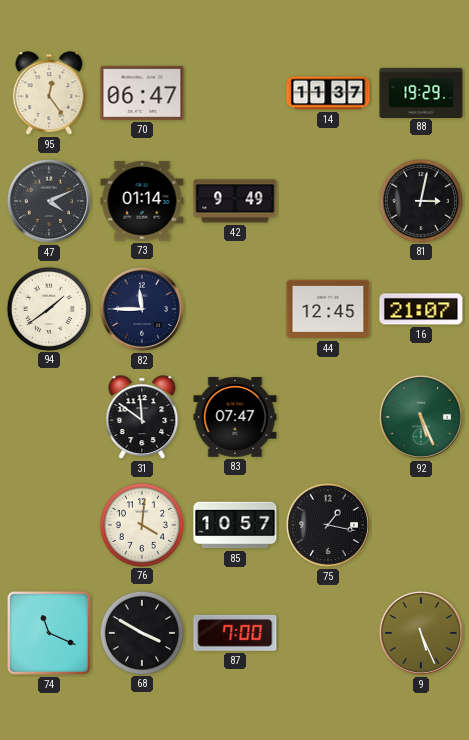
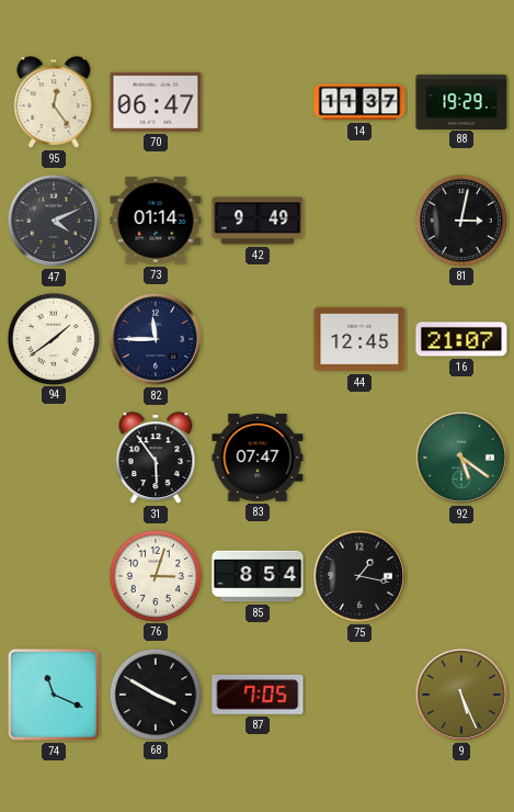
31: 11:51 -> 5:54 (156, 458)
92: 5:26 -> 5:21 (461, 458)
76: 4:01 -> 3:03 (155, 575)
85: 10:57 -> 8:54 (258, 576)
87: 7:00 -> 7:05 (258, 695)
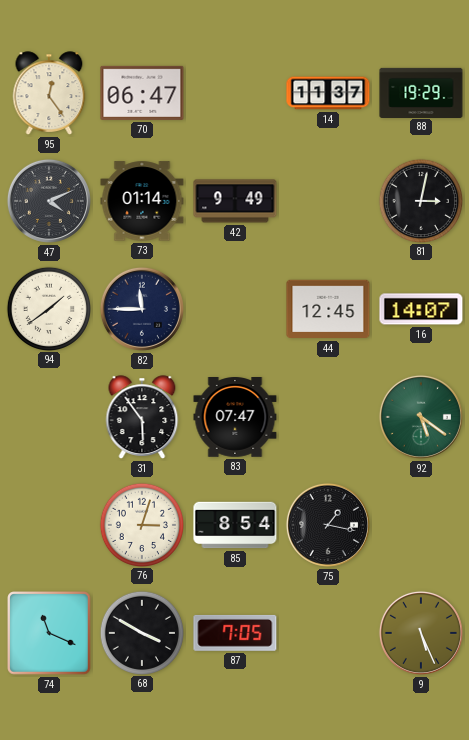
16: 21:07 -> 14:07 (421, 309)
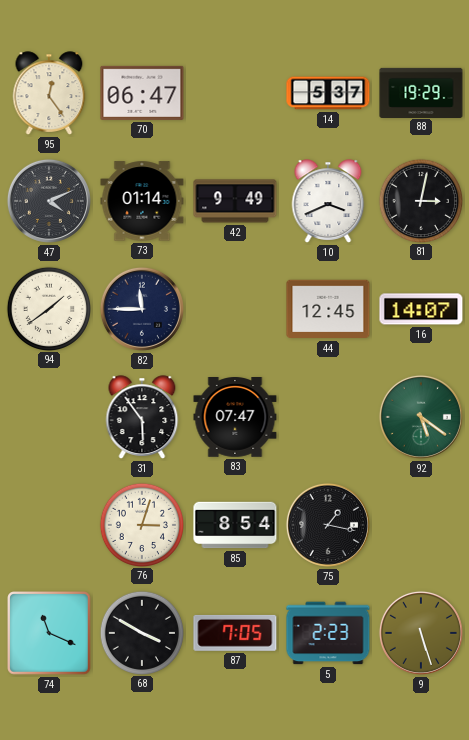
14: 11:37 -> 5:37 (328, 93)
10: none -> 3:41 (328, 201)
5: none -> 2:23 (328, 633)
9: 5:26 -> 5:27 (421, 633)
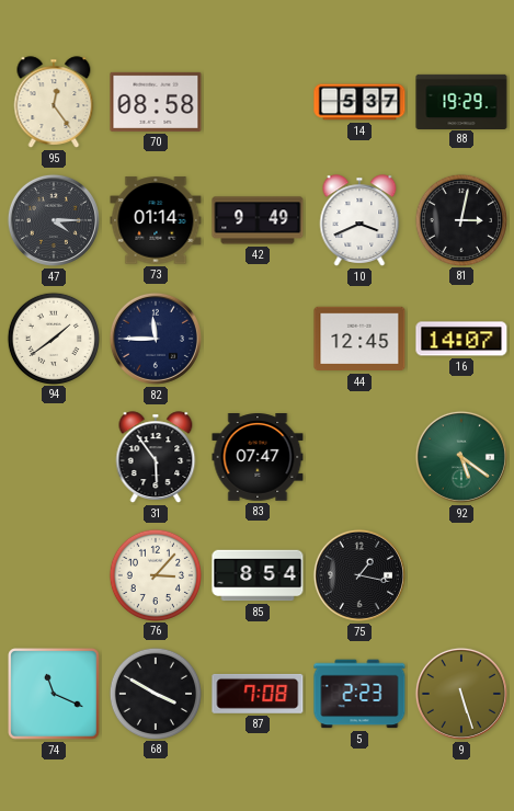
70: 06:47 -> 08:58 (156, 102)
47: 4:11 -> 4:15 (54, 220)
76: 3:03 -> 3:07 (155, 574)
87: 7:05 -> 7:08 (258, 694)
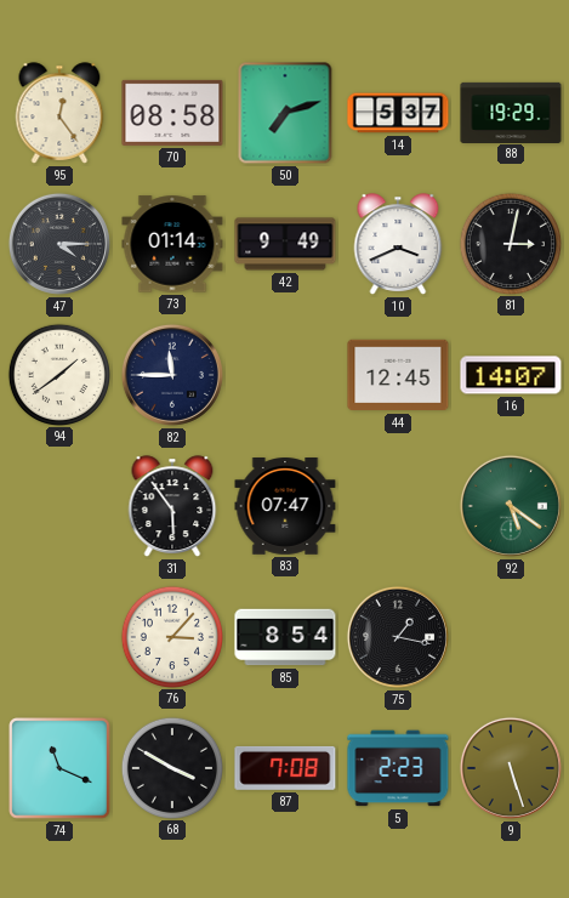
50: none -> 7:12 (285, 113)
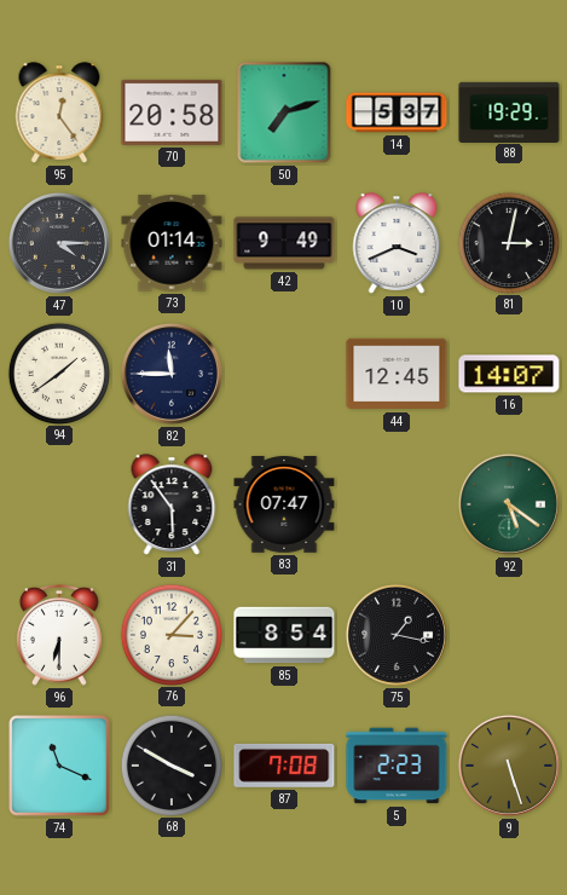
70: 08:58 -> 20:58 (172, 112)
96: none -> 6:30 (60, 635)
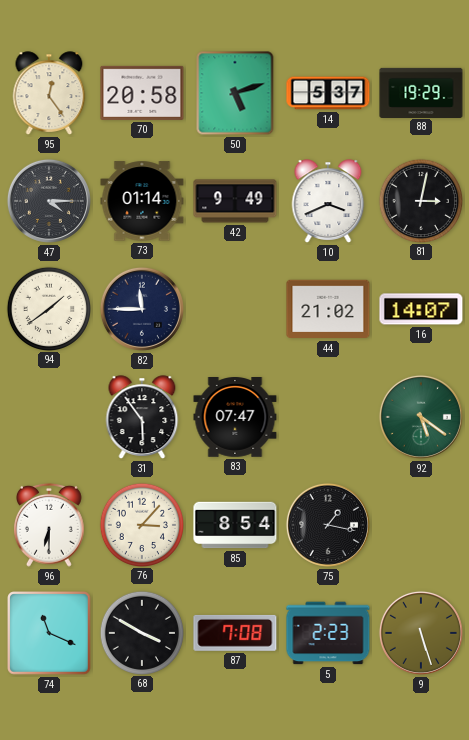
50: 7:12 -> 5:12 (235, 93)
44: 12:45 -> 21:02 (328, 309)
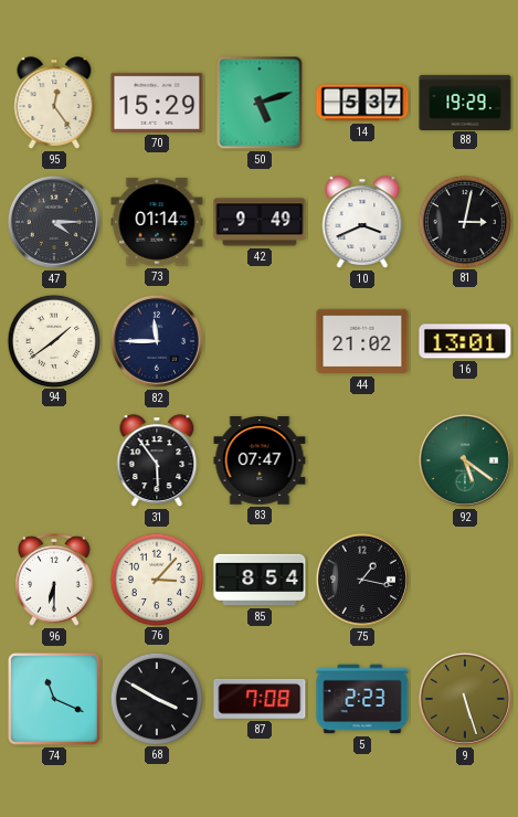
70: 20:58 -> 15:29 (157, 103)
16: 14:07 -> 13:01 (465, 341)
